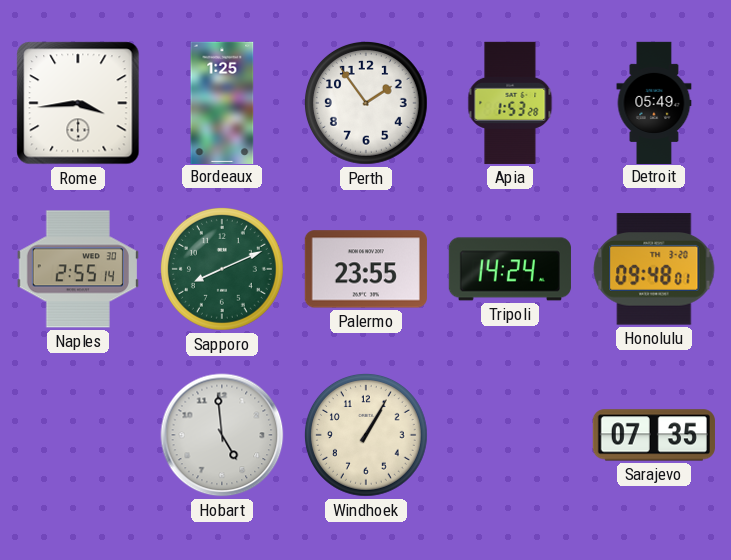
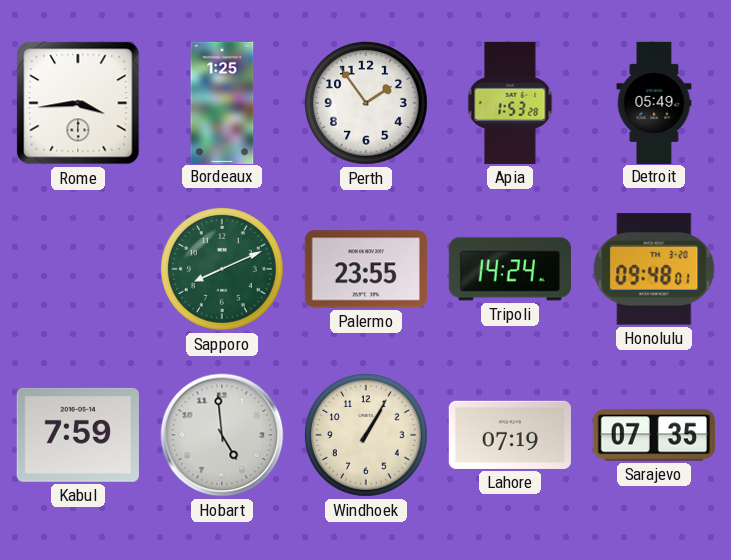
Naples: 2:55 -> none (78, 269)
Kabul: none -> 7:59 (78, 435)
Lahore: none -> 07:19 (510, 435)
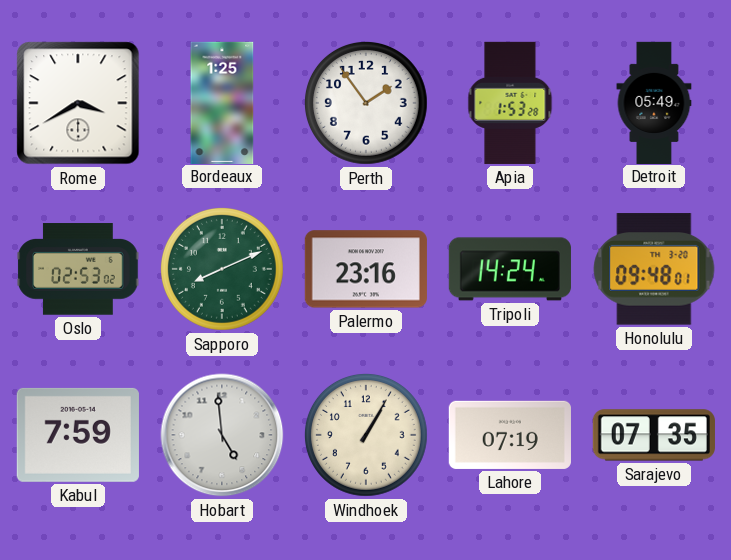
Rome: 3:44 -> 3:40 (78, 103)
Oslo: none -> 02:53 (78, 269)
Palermo: 23:55 -> 23:16 (366, 269)
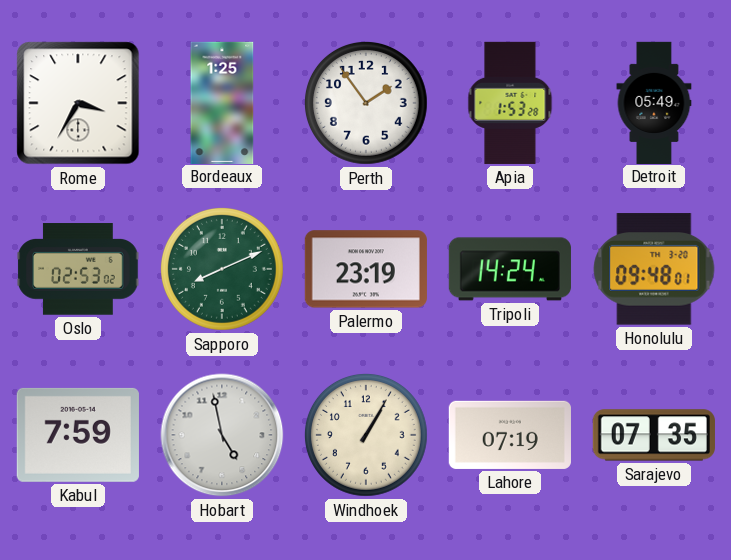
Rome: 3:40 -> 3:35 (78, 103)
Palermo: 23:16 -> 23:19 (366, 269)
Hobart: 4:59 -> 4:58 (222, 435)
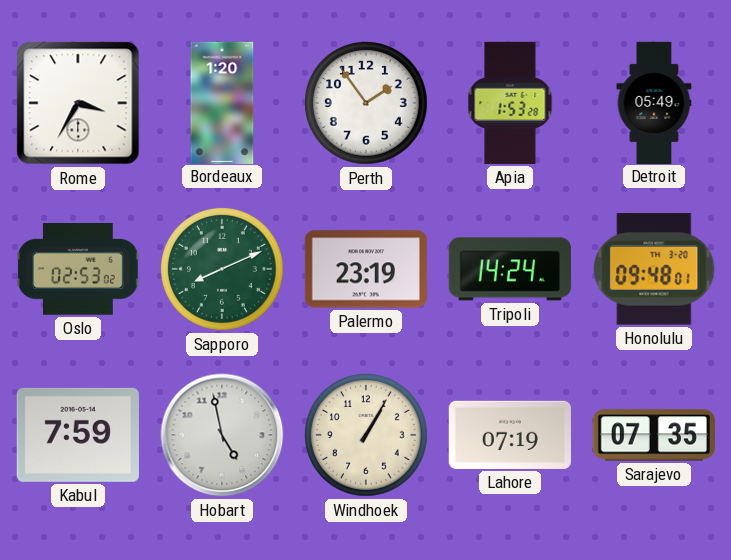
Bordeaux: 1:25 -> 1:20 (222, 102)
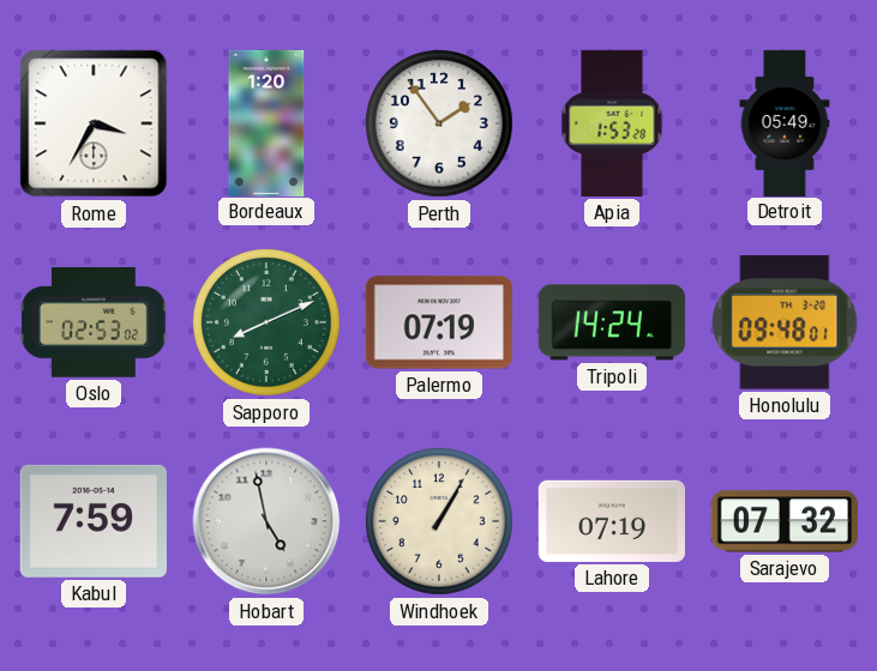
Palermo: 23:19 -> 07:19 (439, 322)
Sarajevo: 07:35 -> 07:32 (785, 521)
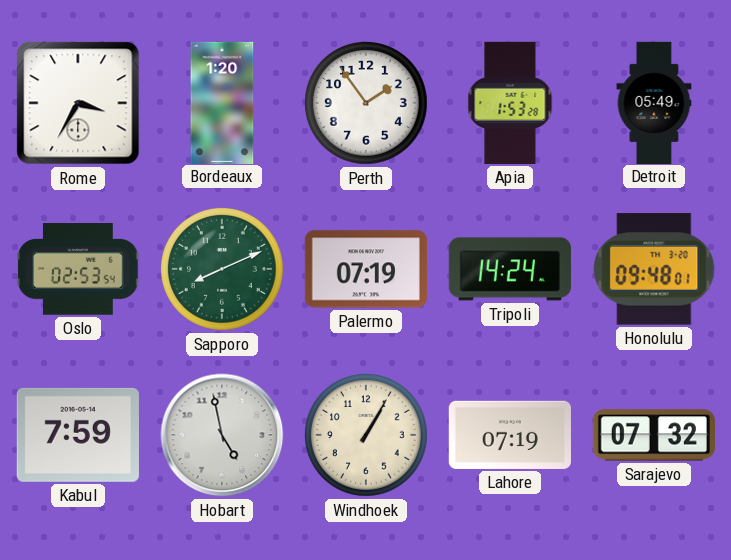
Oslo: 02:53:02 -> 02:53:54 (78, 269)
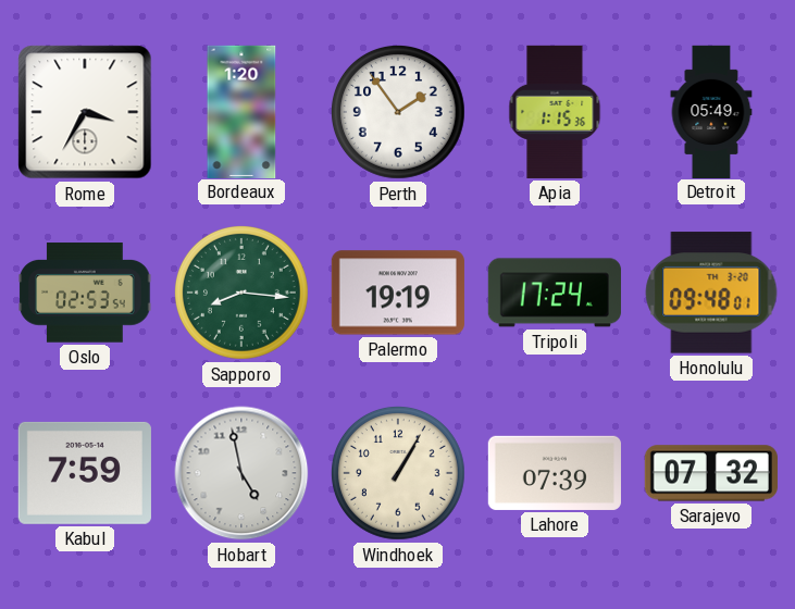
Apia: 1:53 -> 1:15 (555, 112)
Sapporo: 8:11 -> 8:16 (241, 293)
Palermo: 07:19 -> 19:19 (398, 293)
Tripoli: 14:24 -> 17:24 (555, 293)
Lahore: 07:19 -> 07:39 (555, 473)
